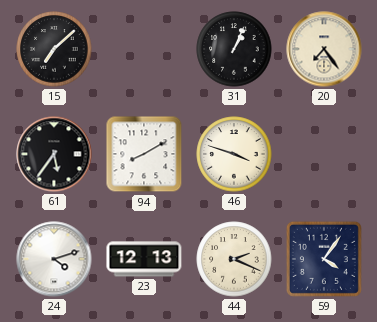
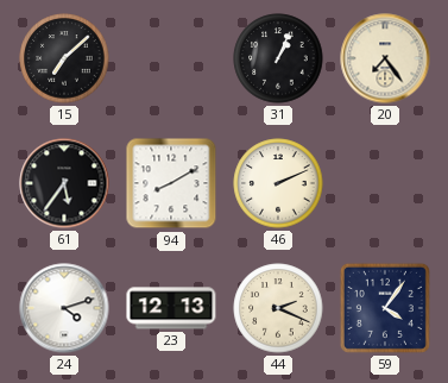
46: 3:48 -> 2:11 (278, 183)
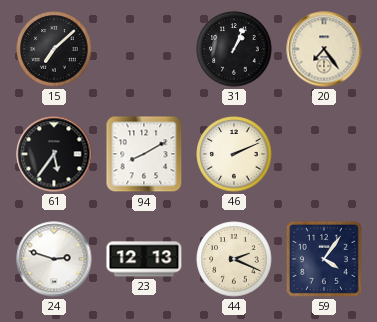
24: 4:12 -> 2:48 (54, 259)
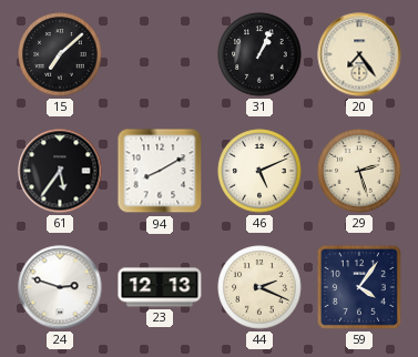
46: 2:11 -> 5:11 (259, 171)
29: none -> 2:27 (359, 171)
